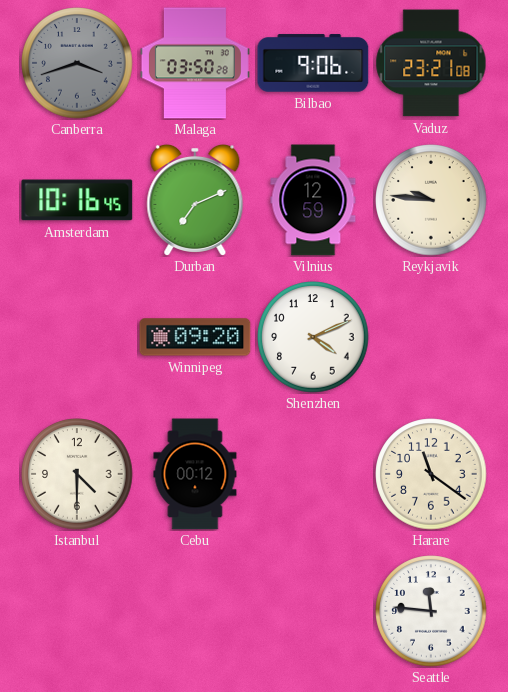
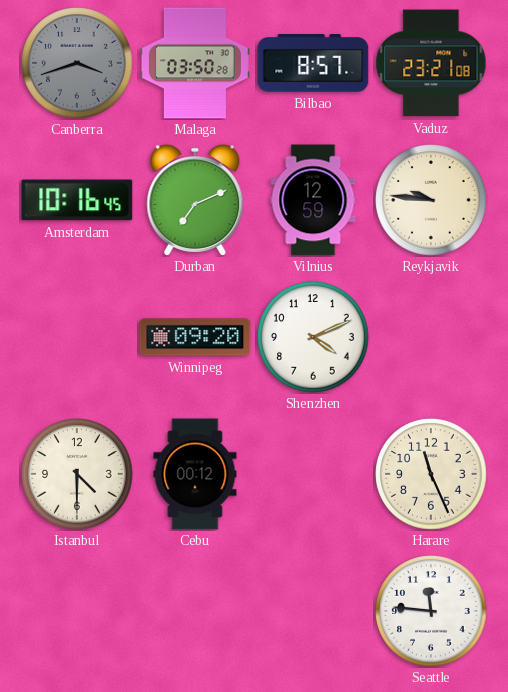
Bilbao: 9:06 -> 8:57 (313, 63)
Harare: 11:21 -> 11:26 (431, 474)
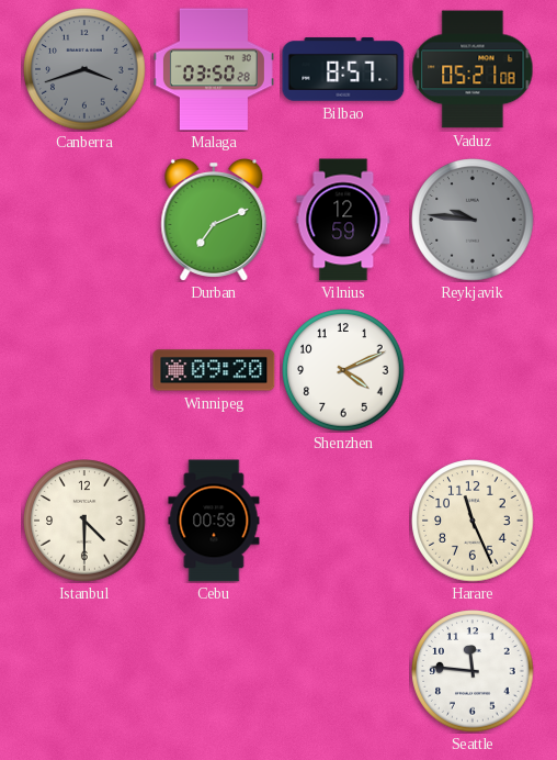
Vaduz: 23:21 -> 05:21 (473, 69)
Amsterdam: 10:16 -> none (77, 200)
Reykjavik dial: cream -> grey (473, 220)
Cebu: 00:12 -> 00:59 (214, 521)
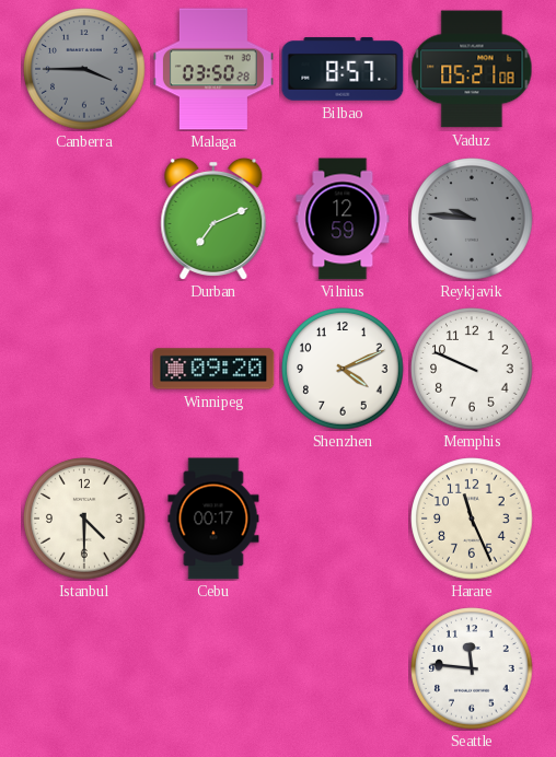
Canberra: 3:42 -> 3:45 (84, 69)
Memphis: none -> 9:49 (472, 369)
Cebu: 00:59 -> 00:17 (213, 519)
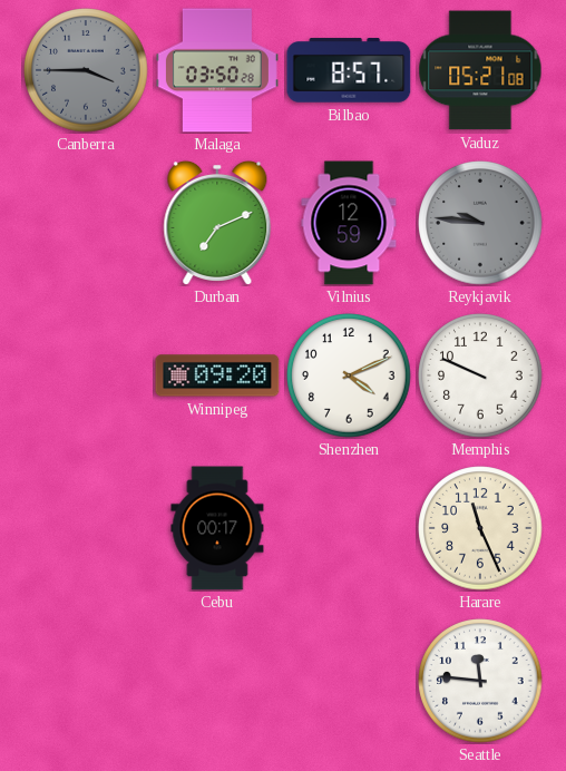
Istanbul: 4:30 -> none (84, 519)
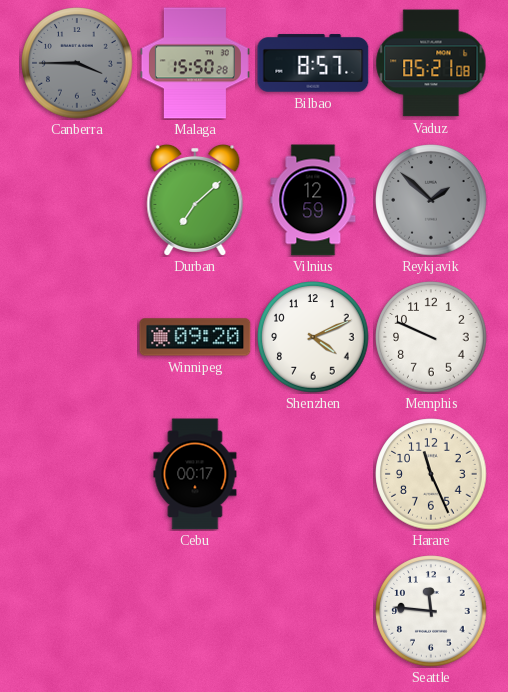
Malaga: 03:50 -> 15:50 (195, 63)
Durban: 7:11 -> 7:08 (195, 200)
Reykjavik: 9:46 -> 1:52 (431, 200)
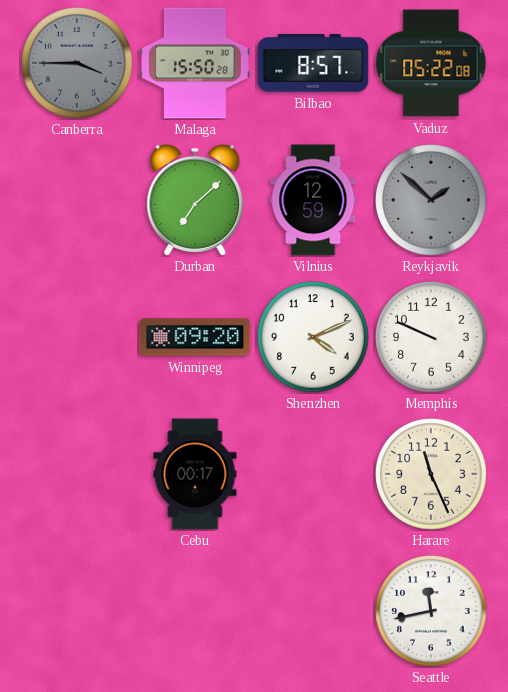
Vaduz: 05:21 -> 05:22 (431, 63)
Seattle: 11:46 -> 11:43 (431, 611)
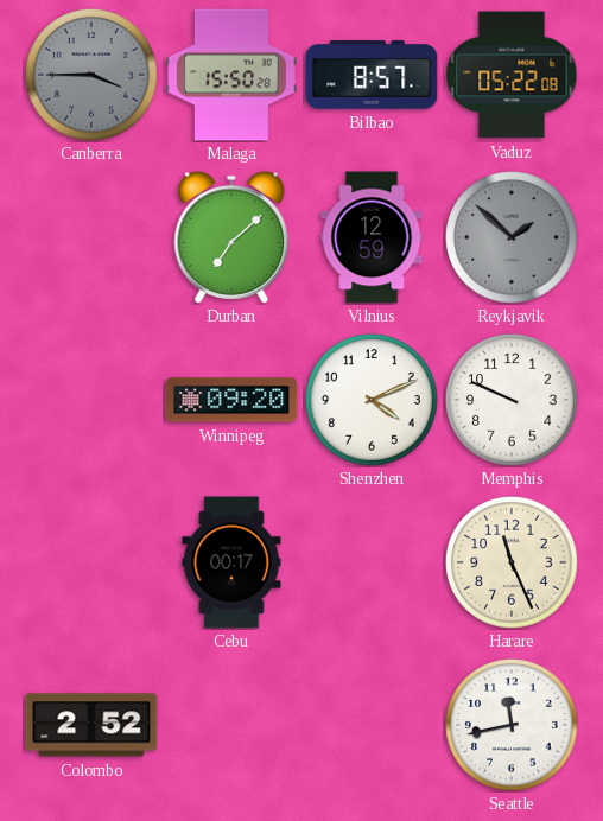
Colombo: none -> 2:52 (91, 725)
